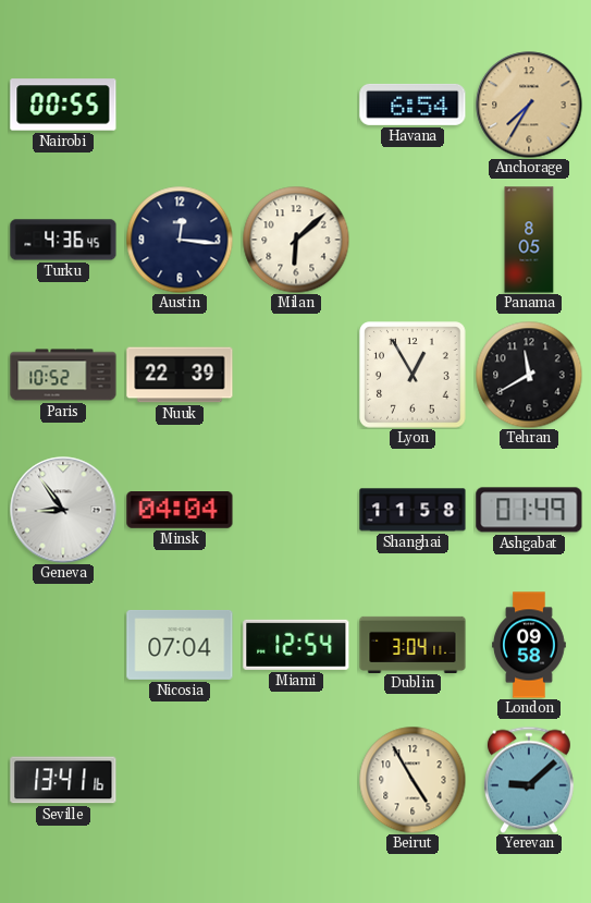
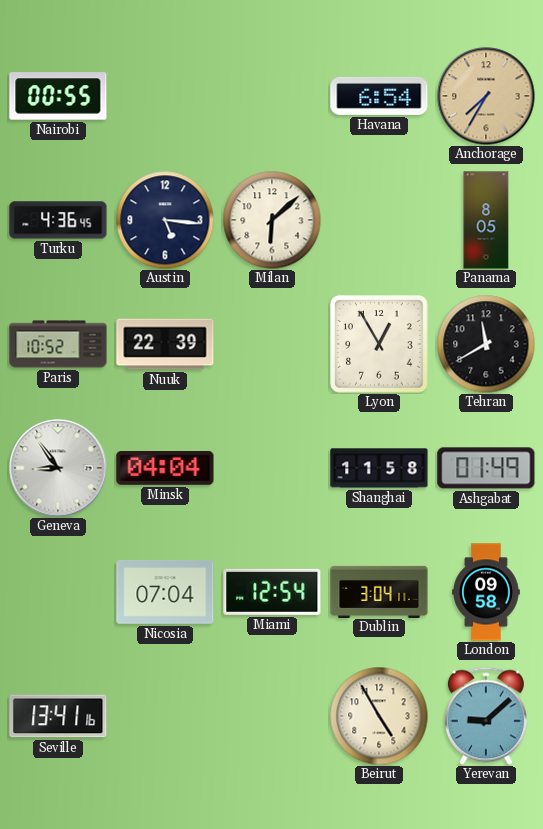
Austin: 12:16 -> 5:16 (165, 220)
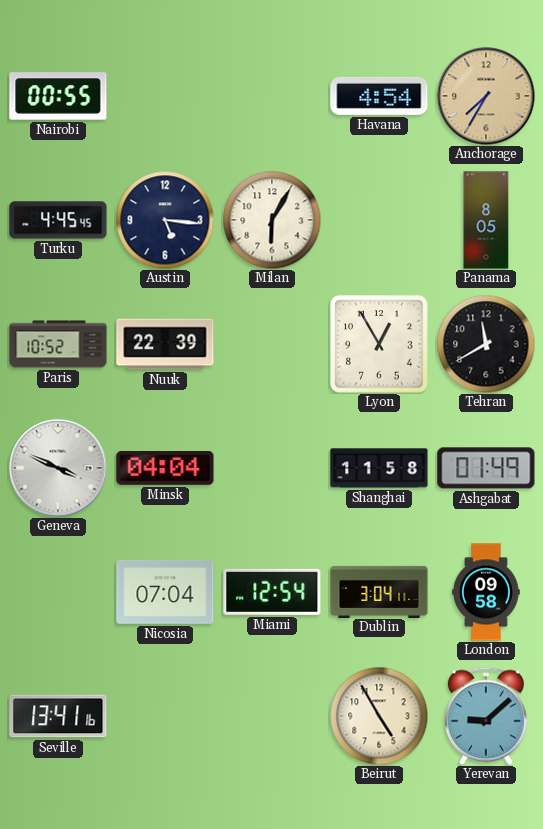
Havana: 6:54 -> 4:54 (379, 96)
Turku: 4:36 -> 4:45 (58, 220)
Milan: 6:08 -> 6:05 (272, 220)
Geneva: 8:54 -> 3:49 (58, 468)
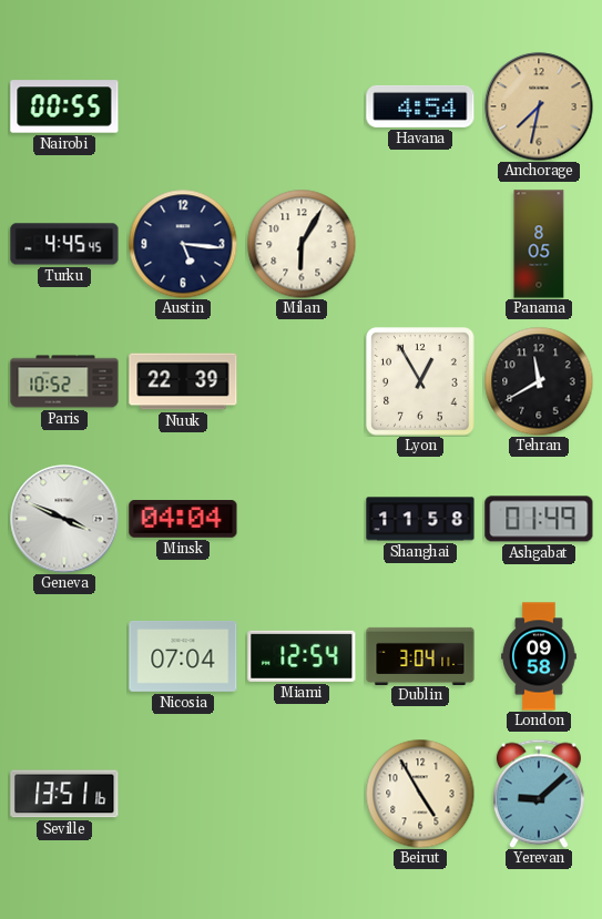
Anchorage: 7:35 -> 7:32 (539, 106)
Seville: 13:41 -> 13:51 (64, 794)
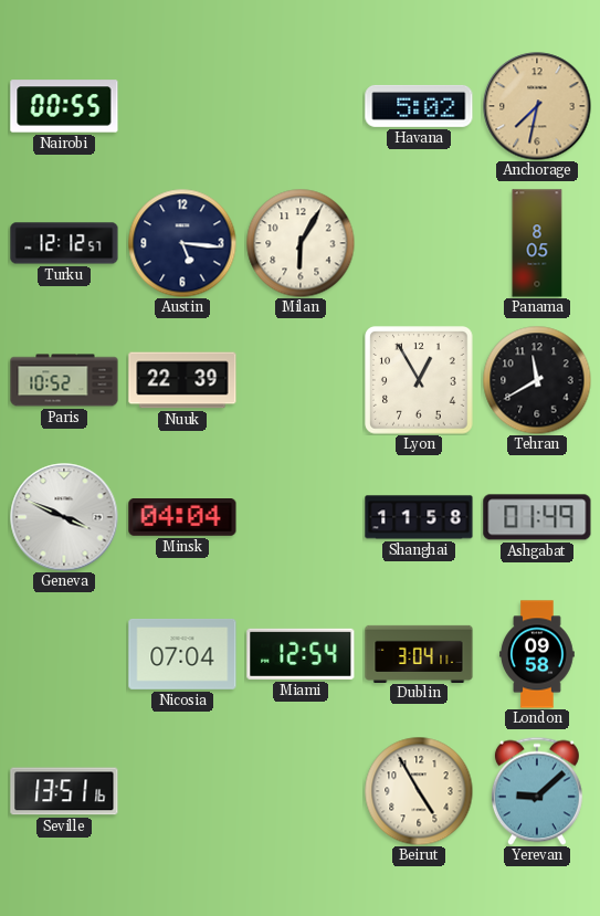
Havana: 4:54 -> 5:02 (419, 106)
Turku: 4:45 -> 12:12 (64, 243)
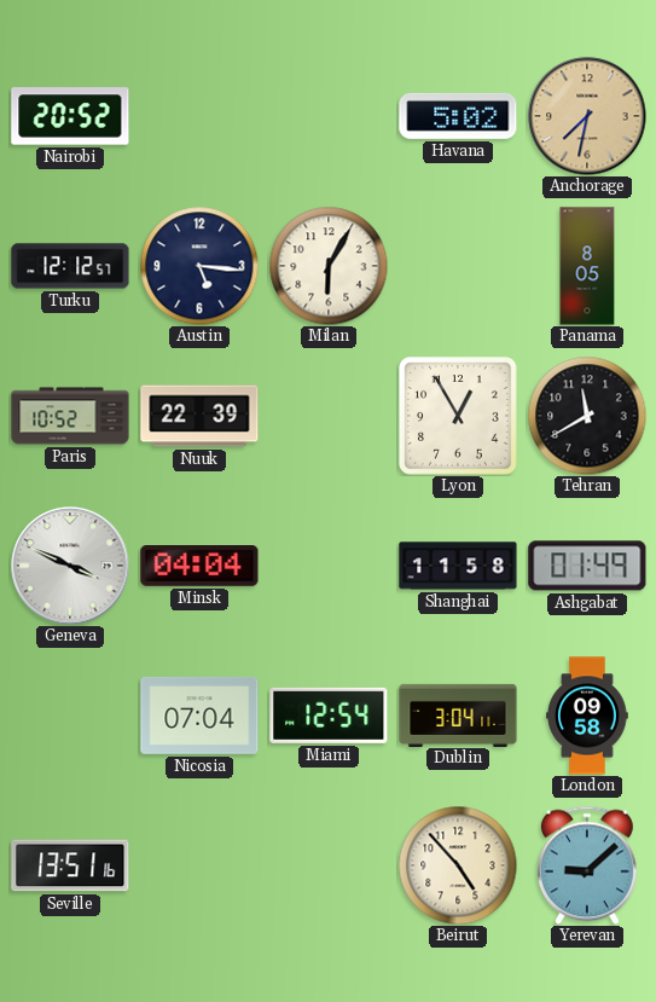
Nairobi: 00:55 -> 20:52 (70, 116)
Beirut: 4:55 -> 4:53 (458, 865)
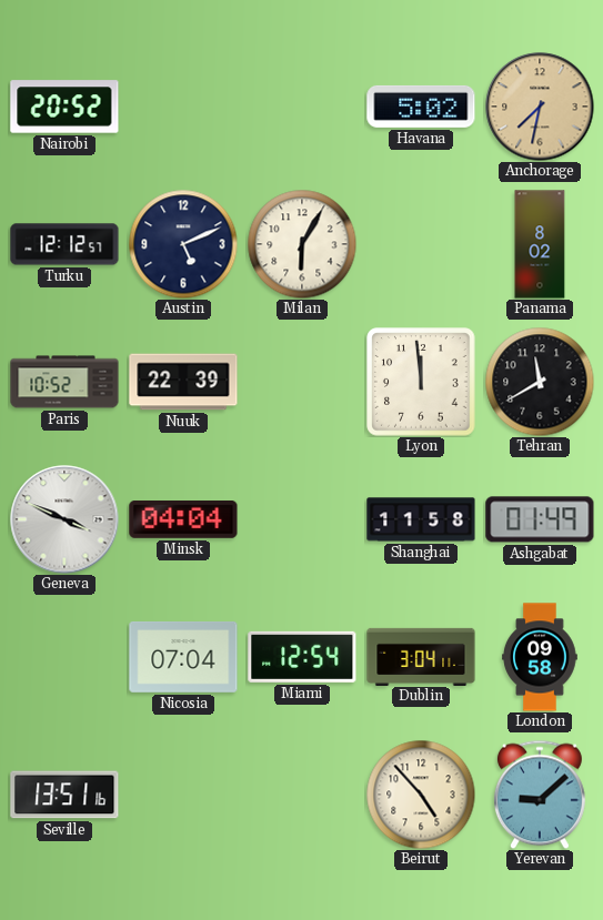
Austin: 5:16 -> 5:11 (183, 244)
Panama: 8:05 -> 8:02 (540, 244)
Lyon: 12:55 -> 11:59 (421, 382)
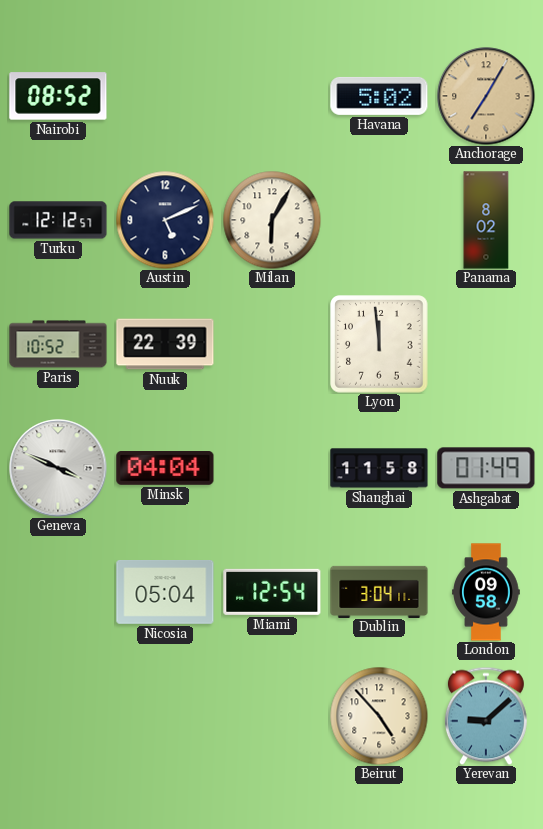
Nairobi: 20:52 -> 08:52 (58, 96)
Anchorage: 7:32 -> 7:05 (486, 96)
Tehran: 11:40 -> none (540, 382)
Nicosia: 07:04 -> 05:04 (165, 593)
Seville: 13:51 -> none (64, 795)
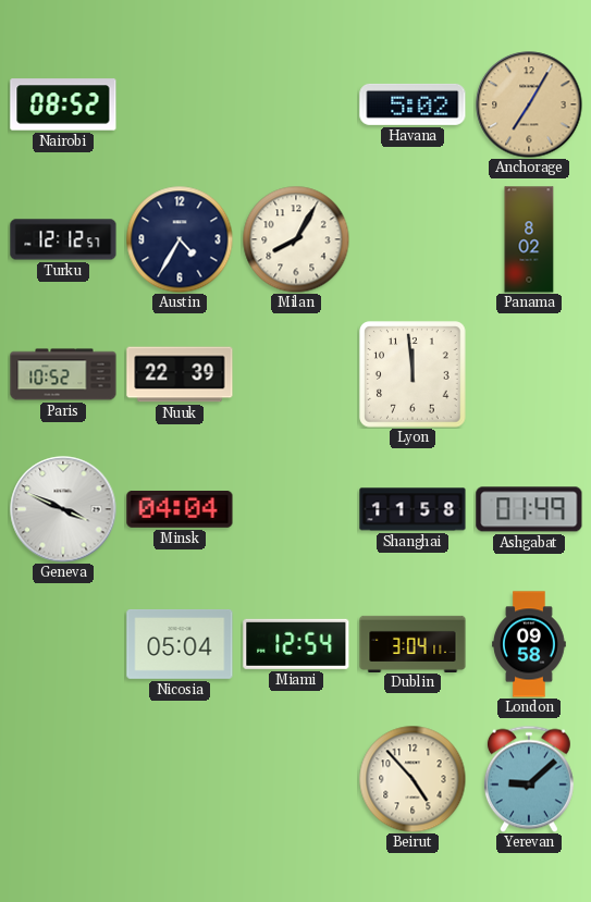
Austin: 5:11 -> 4:35 (180, 239)
Milan: 6:05 -> 8:05 (296, 239)
